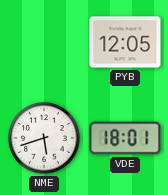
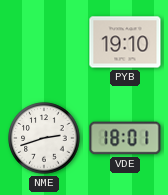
PYB: 12:05 -> 19:10 (125, 42)
NME: 5:42 -> 2:42 (44, 138)
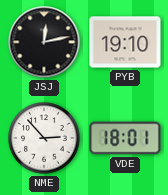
JSJ: none -> 12:13 (44, 42)
NME: 2:42 -> 2:53 (44, 138)
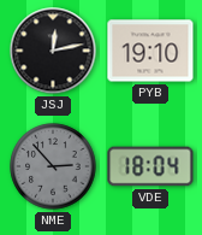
NME dial: white -> grey (53, 166)
VDE: 18:01 -> 18:04 (150, 166)
